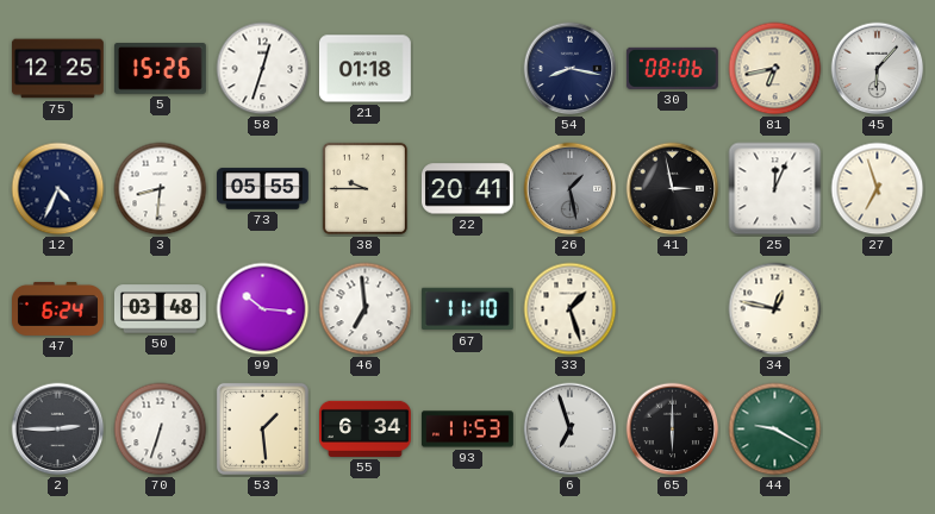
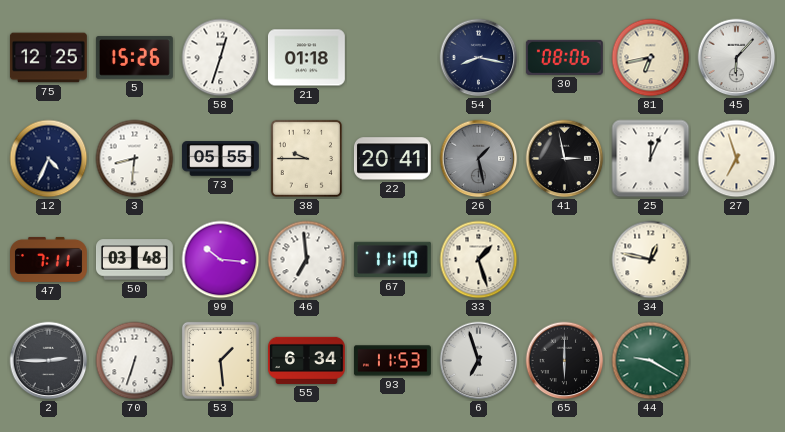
47: 6:24 -> 7:11 (49, 259)
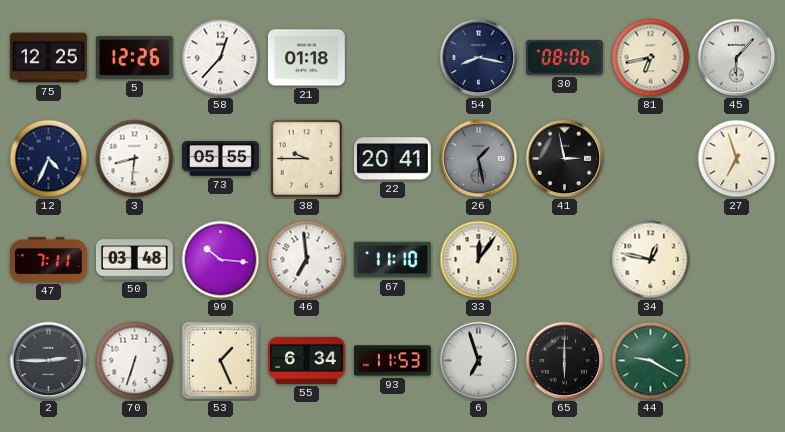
5: 15:26 -> 12:26 (134, 58)
58: 12:33 -> 12:37 (221, 58)
25: 12:04 -> none (651, 159)
33: 1:27 -> 12:06 (479, 260)
53: 1:29 -> 1:26 (220, 360)
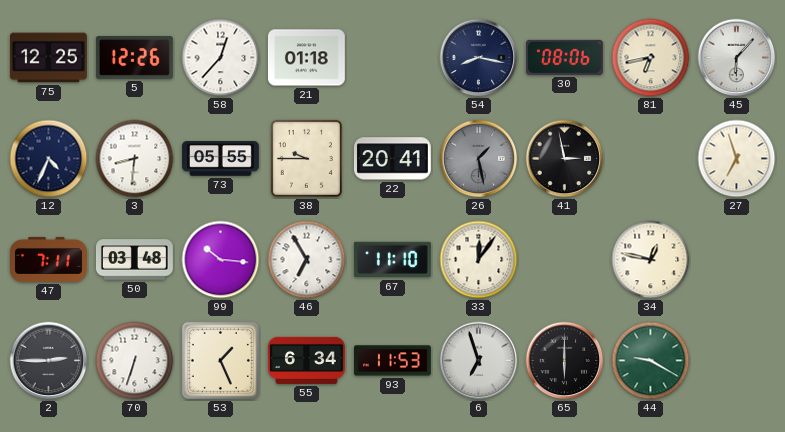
46: 6:59 -> 6:55 (307, 260)
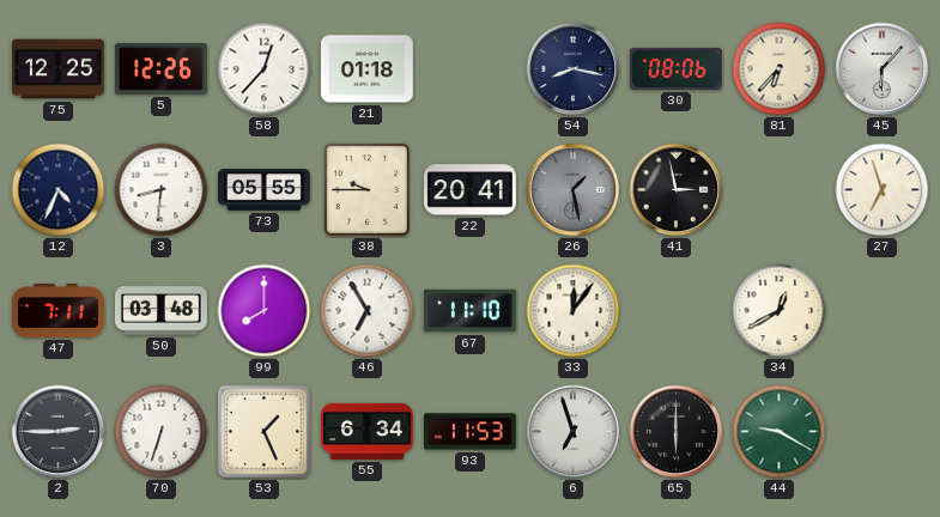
81: 6:43 -> 6:37 (780, 69)
99: 10:16 -> 8:00 (265, 311)
34: 12:47 -> 12:40 (780, 311)
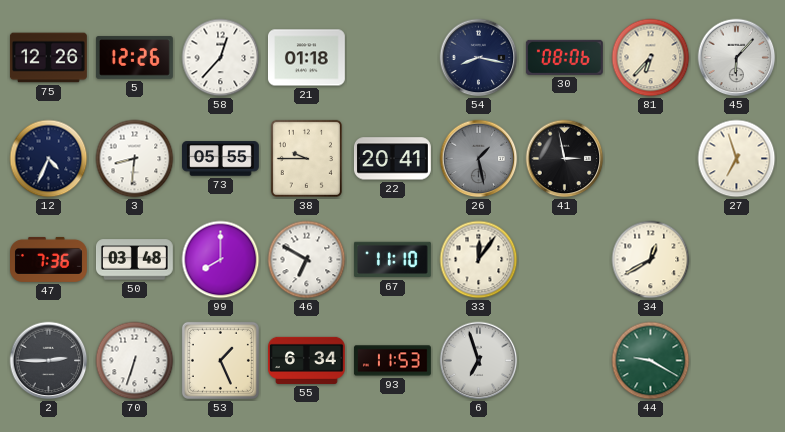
75: 12:25 -> 12:26 (48, 58)
47: 7:11 -> 7:36 (49, 259)
46: 6:55 -> 6:50 (307, 260)
65: 6:00 -> none (677, 432)
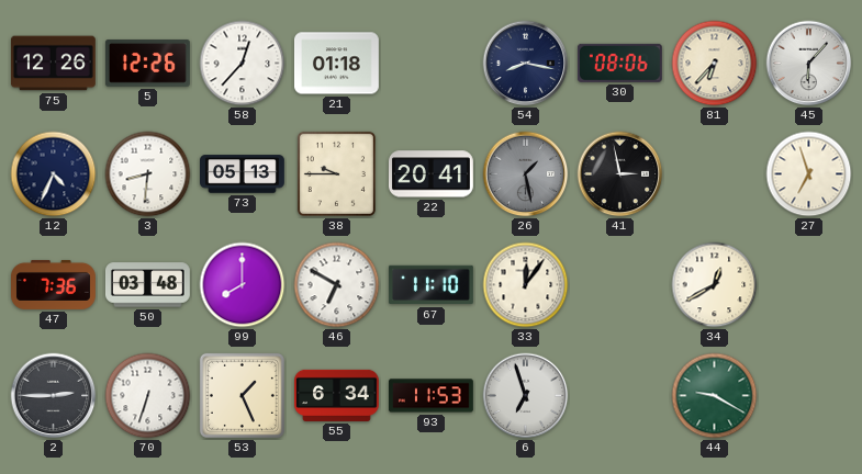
73: 05:55 -> 05:13 (243, 174)
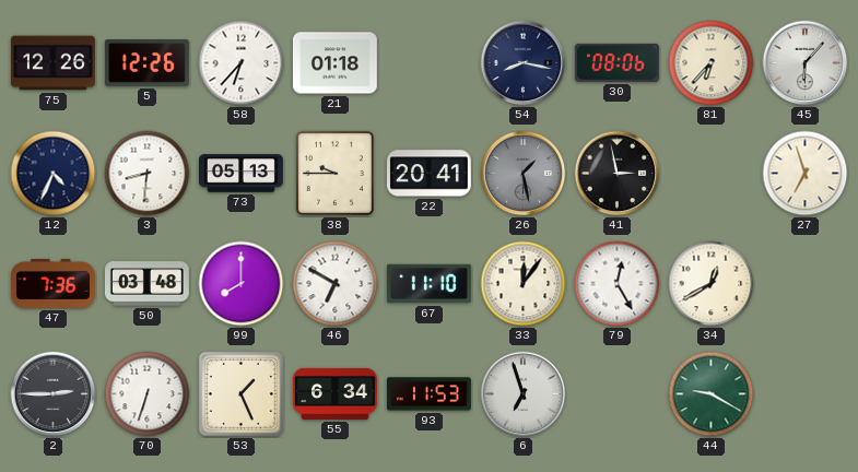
58: 12:37 -> 6:37 (242, 63)
79: none -> 12:25 (618, 284)
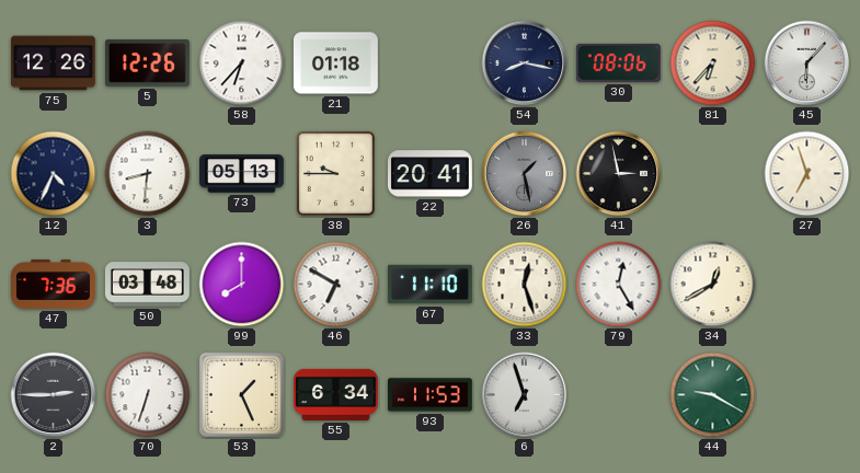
33: 12:06 -> 12:27 (525, 285)
